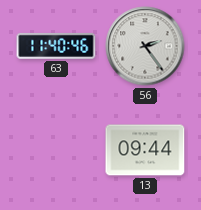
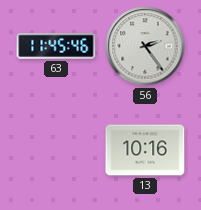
63: 11:40 -> 11:45 (56, 46)
13: 09:44 -> 10:16 (145, 150)
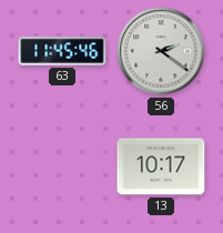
56: 2:24 -> 2:21 (161, 51)
13: 10:16 -> 10:17 (161, 166)
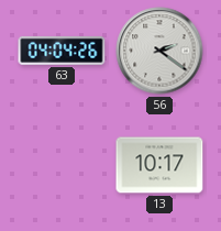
63: 11:45 -> 04:04 (62, 51)
